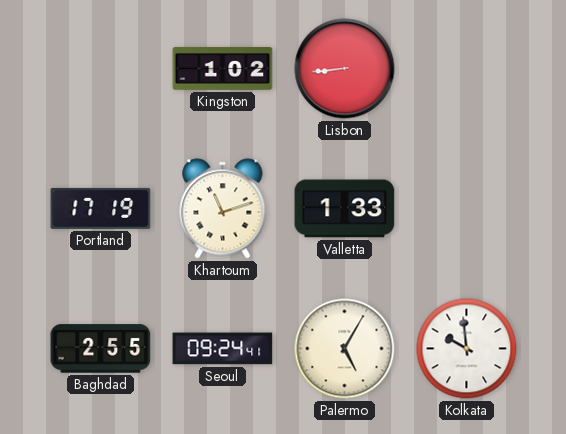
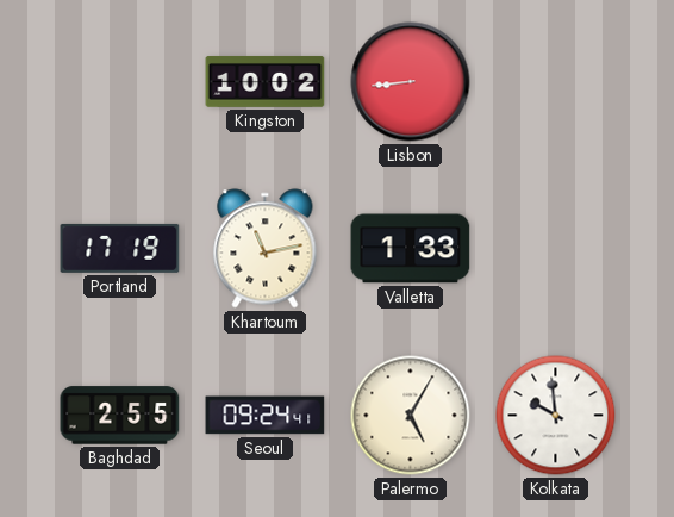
Kingston: 1:02 -> 10:02 (266, 82)
Khartoum: 11:12 -> 11:13 (266, 249)
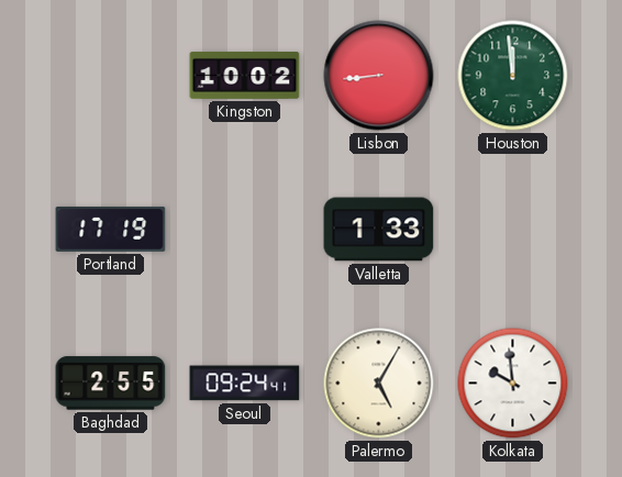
Houston: none -> 11:59 (513, 76)
Khartoum: 11:13 -> none (266, 249)
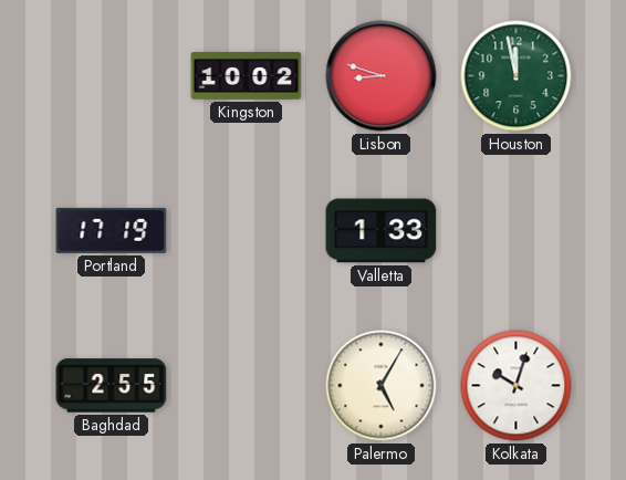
Lisbon: 8:44 -> 8:48 (382, 76)
Houston: 11:59 -> 11:58 (517, 76)
Seoul: 09:24 -> none (245, 384)
Kolkata: 9:59 -> 10:03 (517, 386)
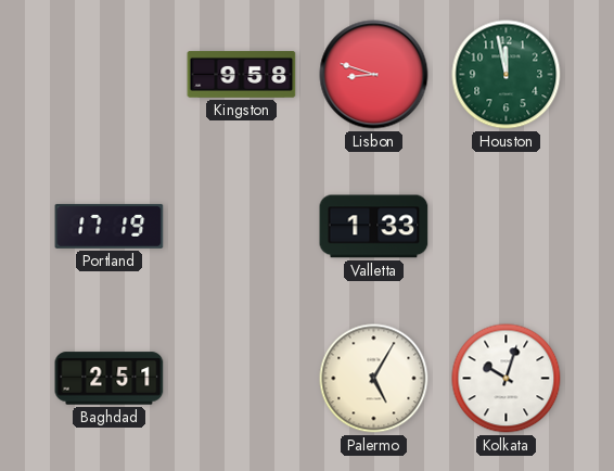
Kingston: 10:02 -> 9:58 (242, 75)
Baghdad: 2:55 -> 2:51 (110, 379)
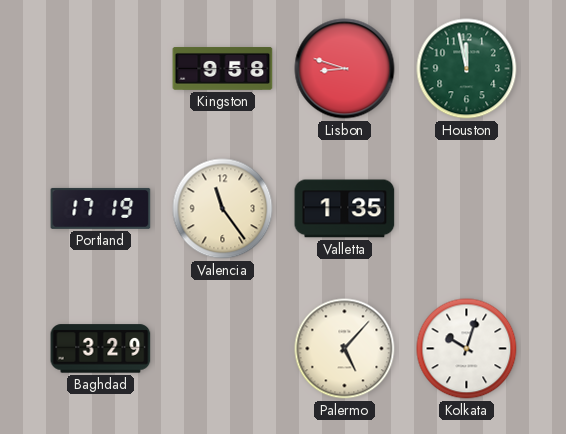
Valencia: none -> 11:24 (223, 209)
Valletta: 1:33 -> 1:35 (345, 209)
Baghdad: 2:51 -> 3:29 (101, 349)
Palermo: 5:05 -> 5:07 (345, 349)
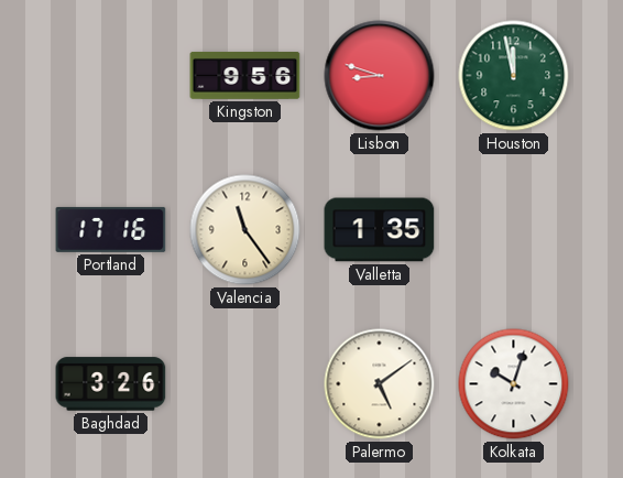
Kingston: 9:58 -> 9:56 (245, 76)
Portland: 17:19 -> 17:16 (111, 229)
Baghdad: 3:29 -> 3:26 (111, 384)
Palermo: 5:07 -> 5:09 (380, 384)
